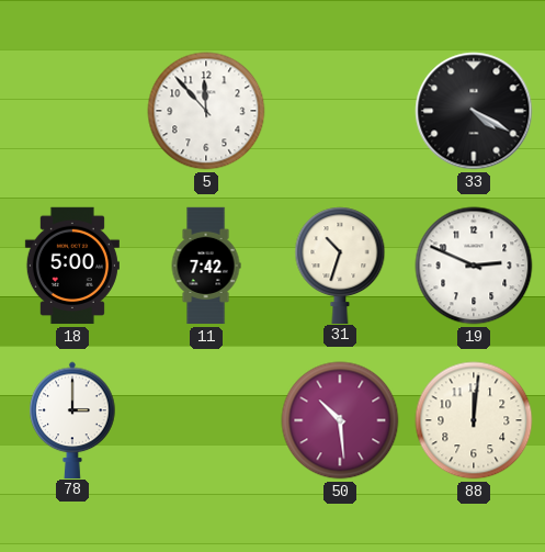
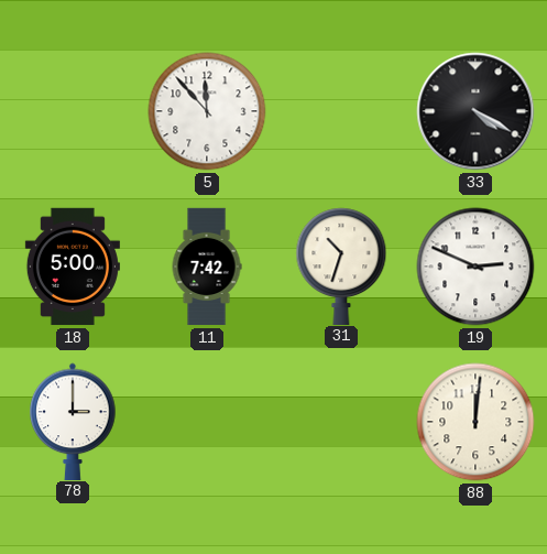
50: 10:29 -> none (340, 420)
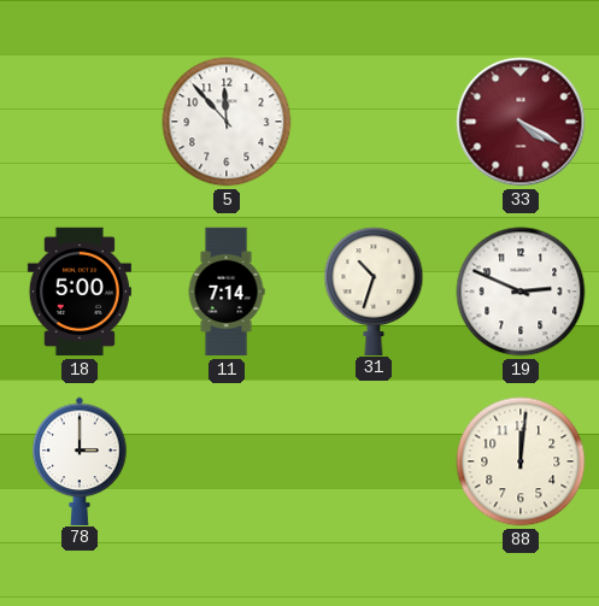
33 dial: black -> burgundy (521, 122)
11: 7:42 -> 7:14 (227, 292)
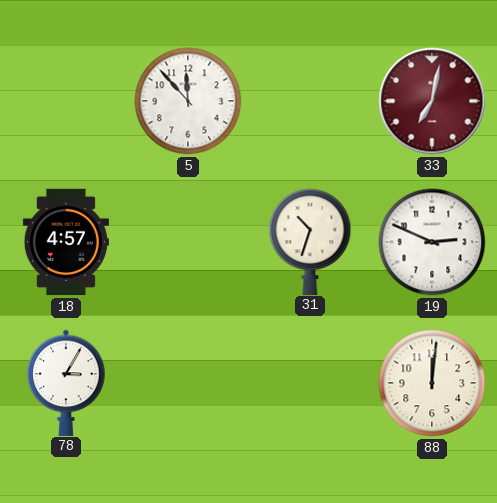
33: 4:20 -> 7:02 (432, 101)
18: 5:00 -> 4:57 (66, 242)
11: 7:14 -> none (227, 292)
78: 3:00 -> 3:05 (66, 382)
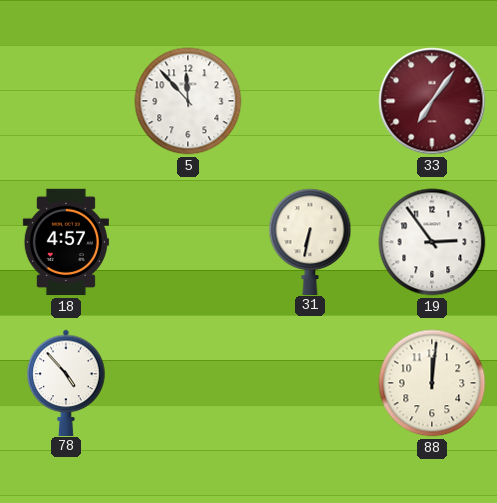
33: 7:02 -> 7:06 (432, 101)
31: 10:33 -> 6:32 (310, 241)
19: 2:49 -> 2:54 (432, 242)
78: 3:05 -> 4:53 (66, 382)
